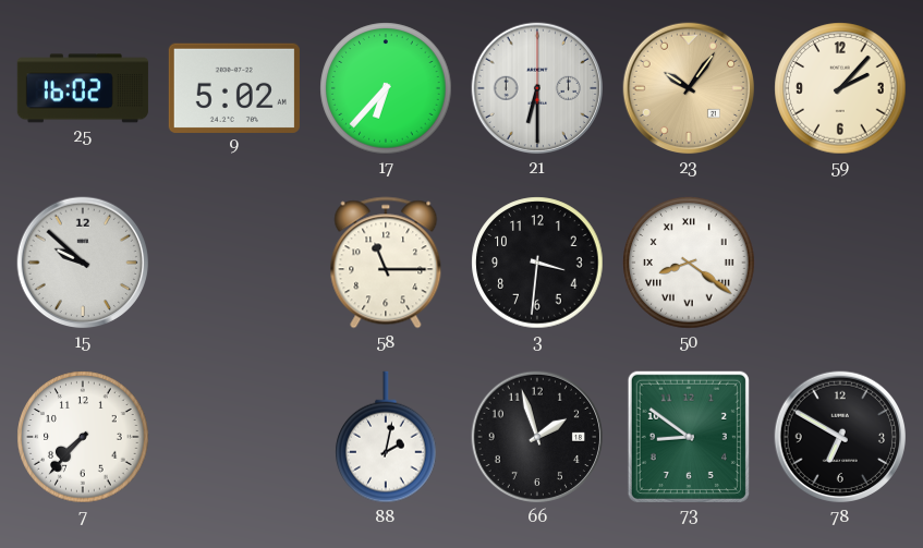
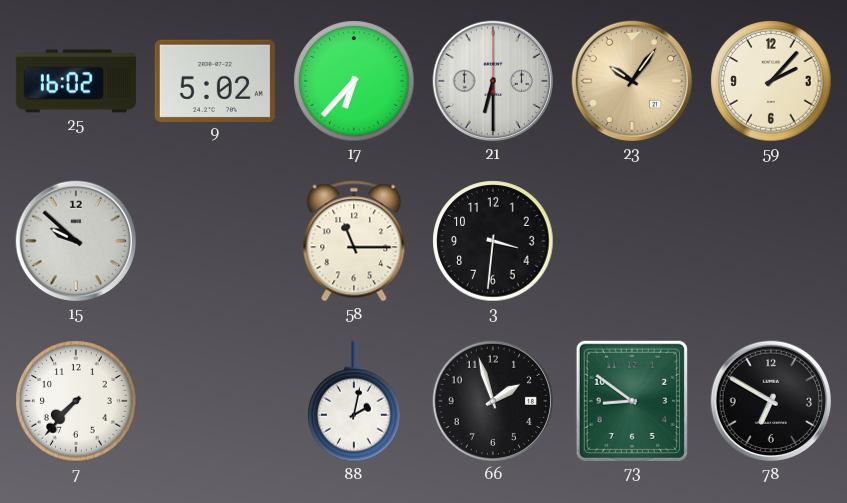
50: 8:21 -> none (689, 263)
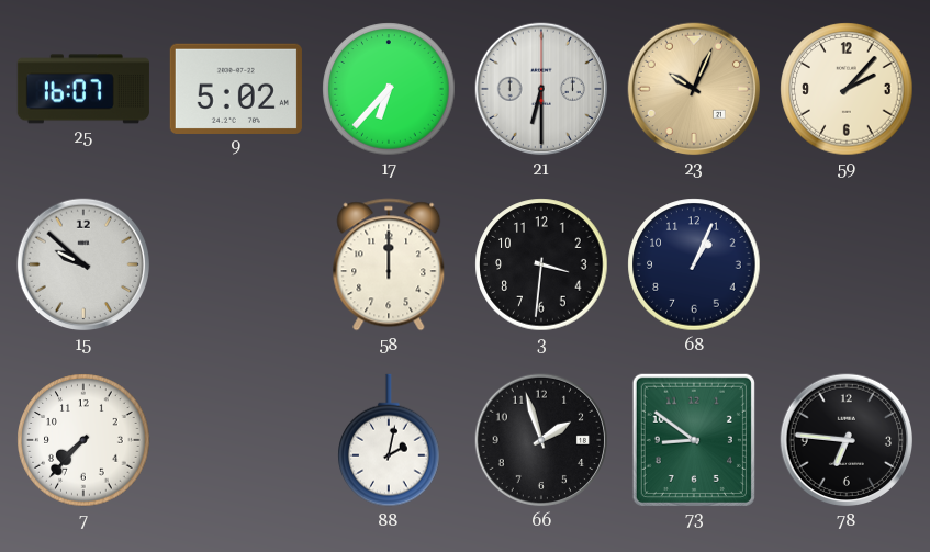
25: 16:02 -> 16:07 (83, 89)
23: 10:06 -> 10:04 (694, 89)
58: 11:15 -> 12:00 (389, 264)
68: none -> 1:04 (694, 264)
78: 6:50 -> 6:46 (847, 440)
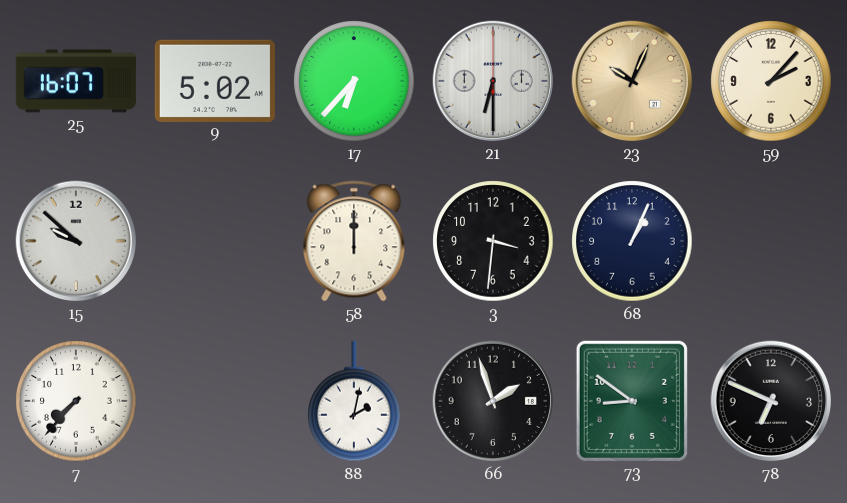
78: 6:46 -> 6:49 (771, 401)
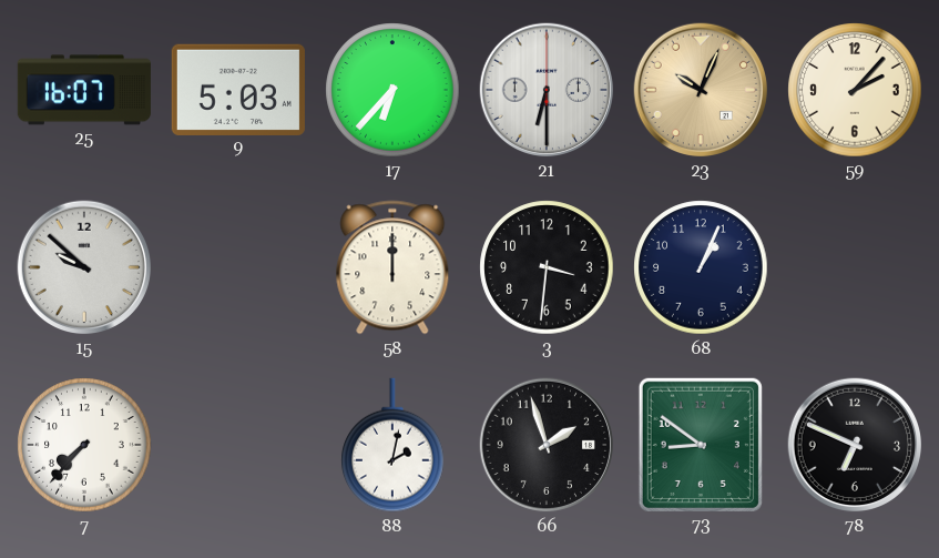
9: 5:02 -> 5:03 (238, 89)
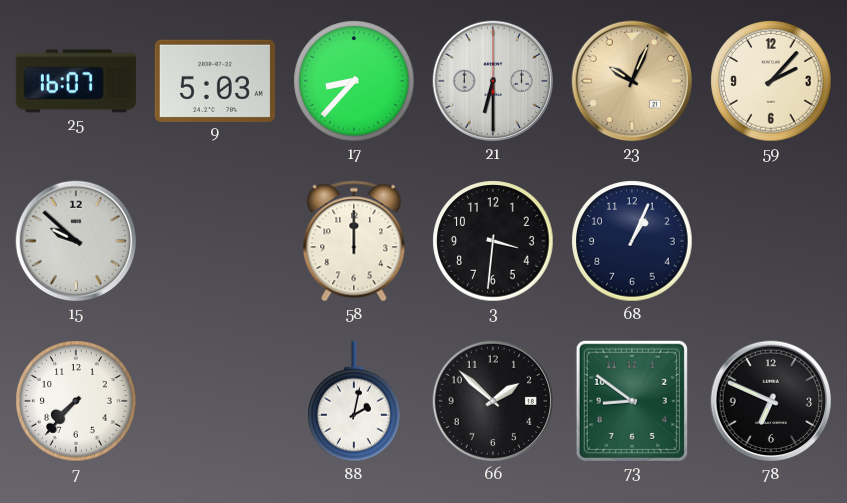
17: 6:37 -> 8:37 (354, 81)
66: 1:57 -> 1:52 (493, 401)
